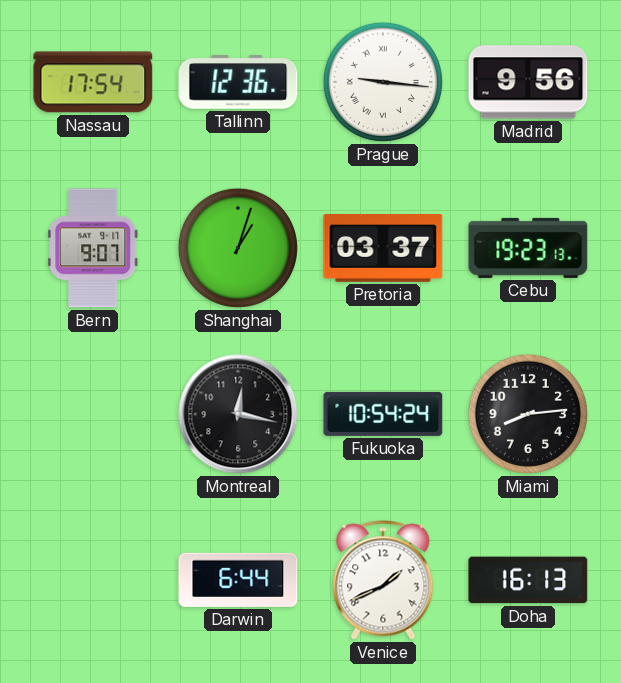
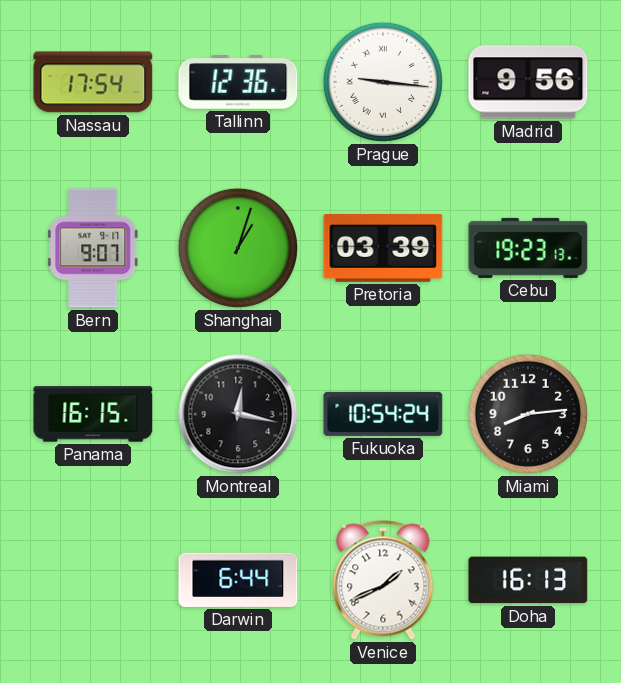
Pretoria: 03:37 -> 03:39 (383, 248)
Panama: none -> 16:15 (93, 414)
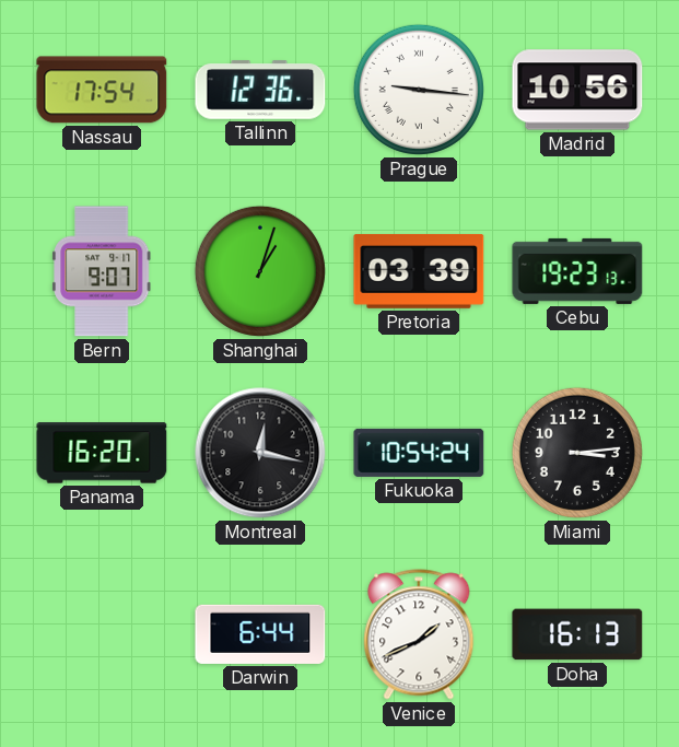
Madrid: 9:56 -> 10:56 (577, 90)
Panama: 16:15 -> 16:20 (102, 453)
Miami: 8:14 -> 3:14 (577, 453)
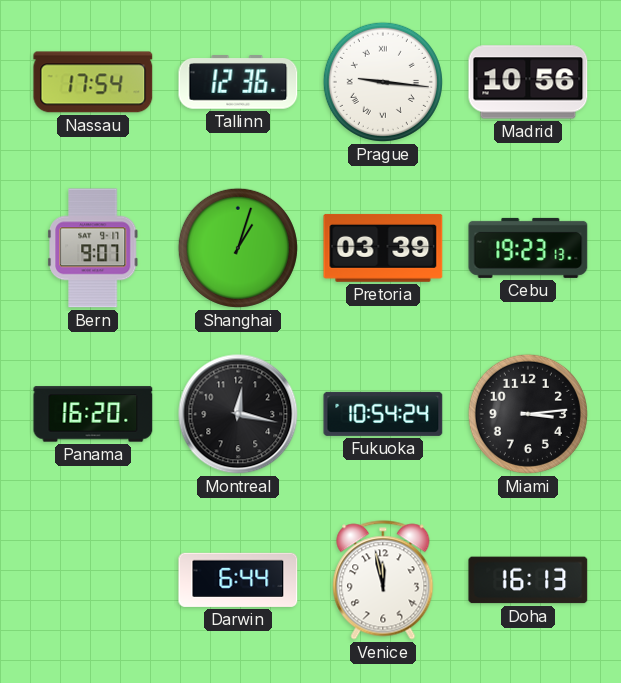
Venice: 1:41 -> 11:58 (383, 580)
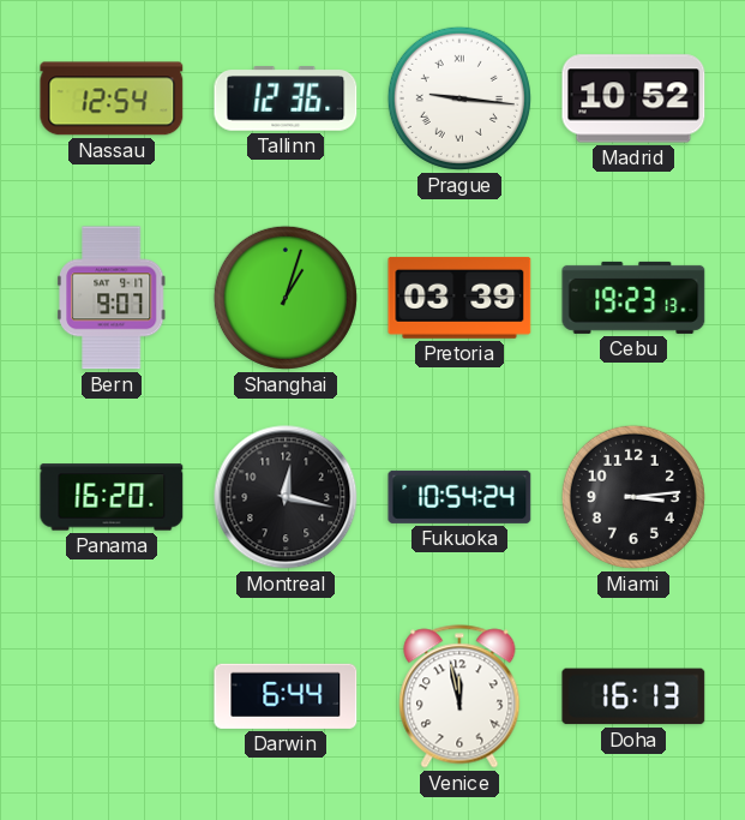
Nassau: 17:54 -> 12:54 (112, 98)
Madrid: 10:56 -> 10:52 (633, 98)
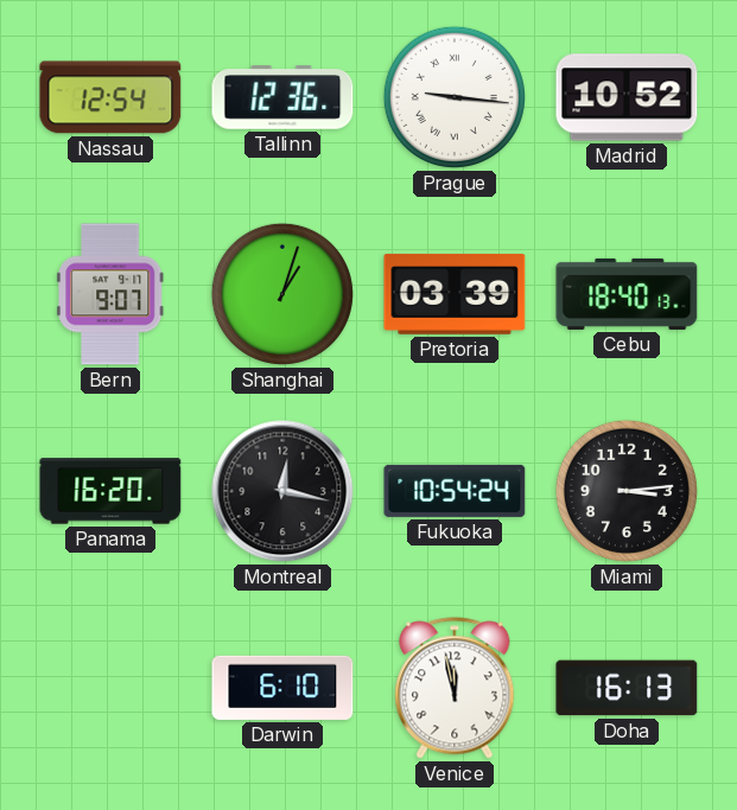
Cebu: 19:23 -> 18:40 (627, 294)
Darwin: 6:44 -> 6:10 (282, 688)
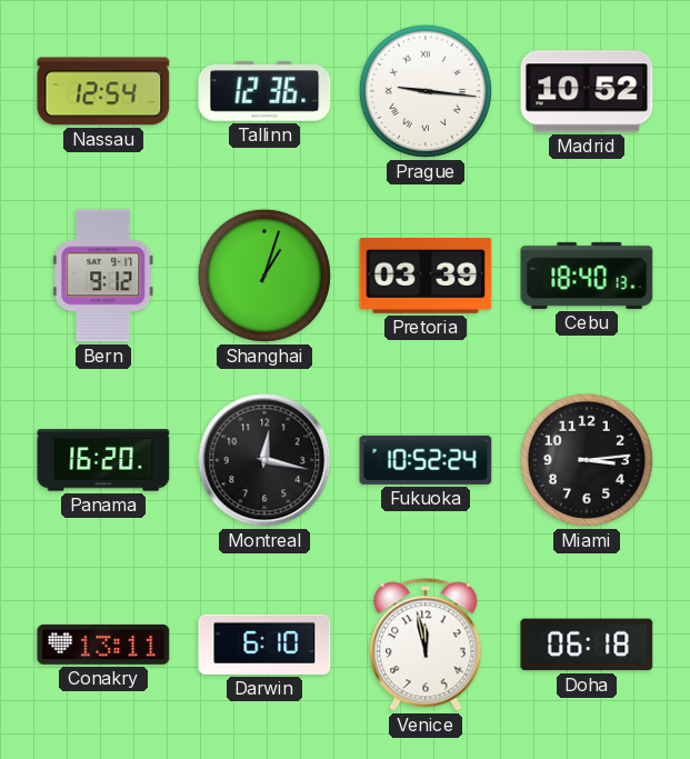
Bern: 9:07 -> 9:12 (103, 276)
Fukuoka: 10:54 -> 10:52 (426, 460)
Conakry: none -> 13:11 (103, 645)
Doha: 16:13 -> 06:18 (587, 645)
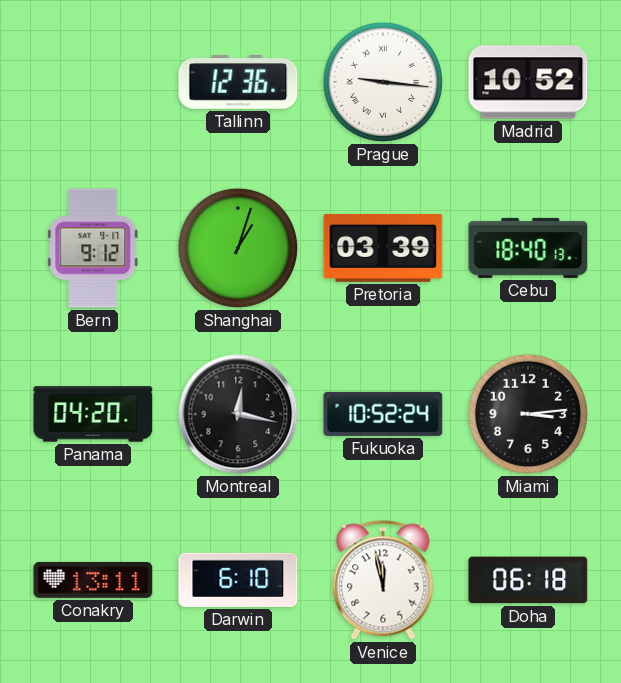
Nassau: 12:54 -> none (103, 91)
Panama: 16:20 -> 04:20 (93, 414)
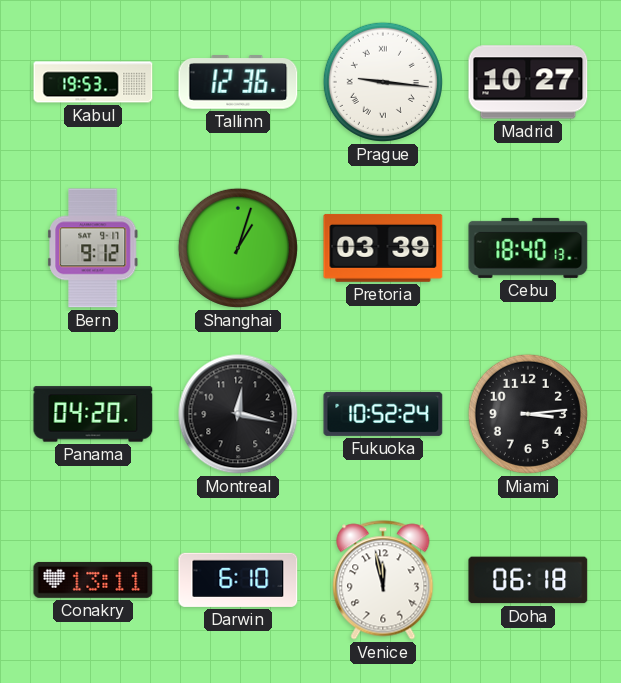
Kabul: none -> 19:53 (93, 82)
Madrid: 10:52 -> 10:27 (528, 82)
